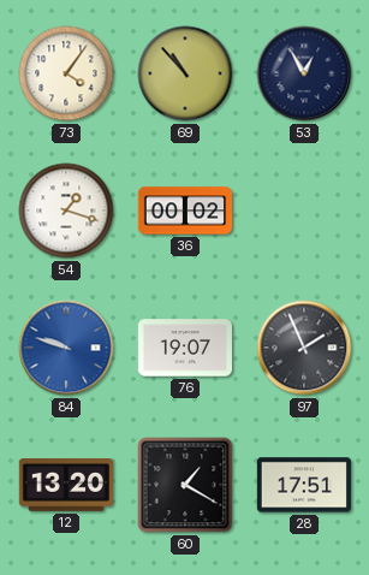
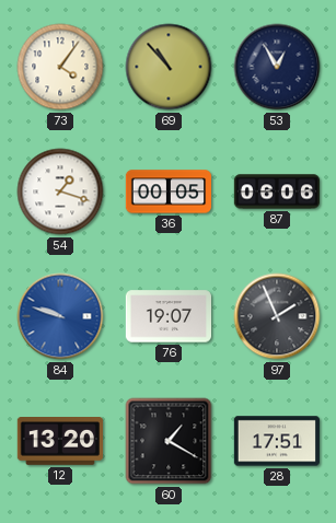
36: 00:02 -> 00:05 (167, 191)
87: none -> 06:06 (276, 191)
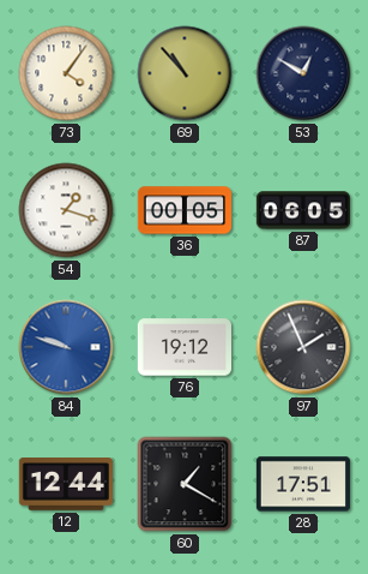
53: 12:55 -> 12:50 (303, 73)
87: 06:06 -> 06:05 (302, 210)
76: 19:07 -> 19:12 (183, 347)
12: 13:20 -> 12:44 (66, 485)
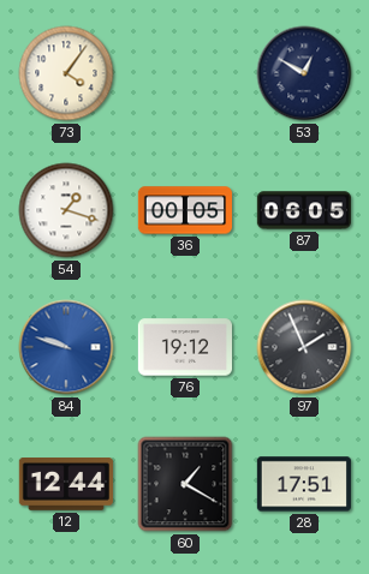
69: 10:53 -> none (185, 73)
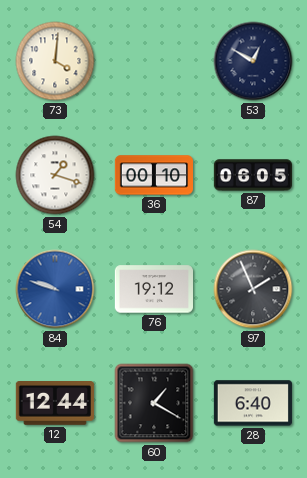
73: 4:06 -> 4:01 (55, 61)
36: 00:05 -> 00:10 (153, 175)
28: 17:51 -> 6:40 (252, 403)
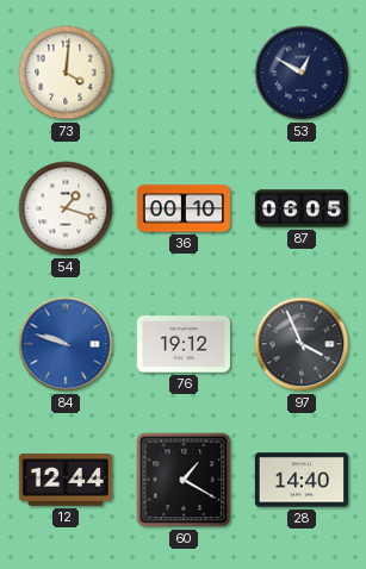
97: 1:56 -> 3:56 (302, 344)
28: 6:40 -> 14:40 (300, 480)
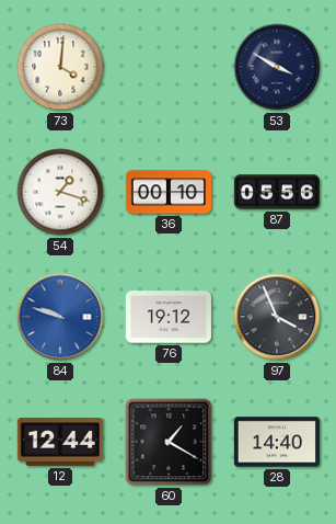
53: 12:50 -> 3:50 (277, 67)
87: 06:05 -> 05:56 (276, 192)
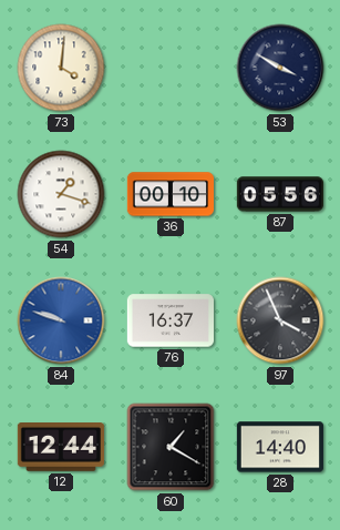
76: 19:12 -> 16:37 (169, 320)
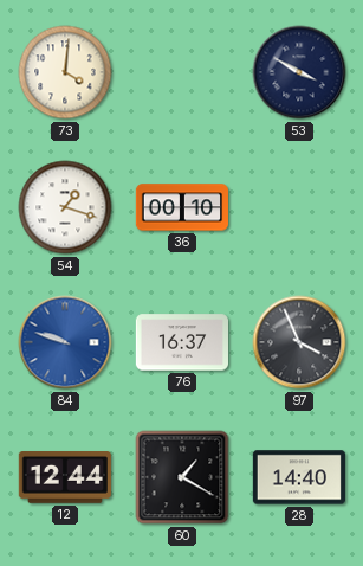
87: 05:56 -> none (279, 194)
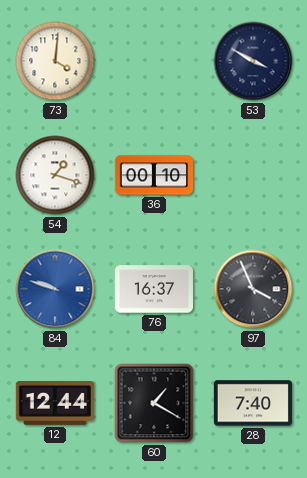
28: 14:40 -> 7:40 (252, 403)
